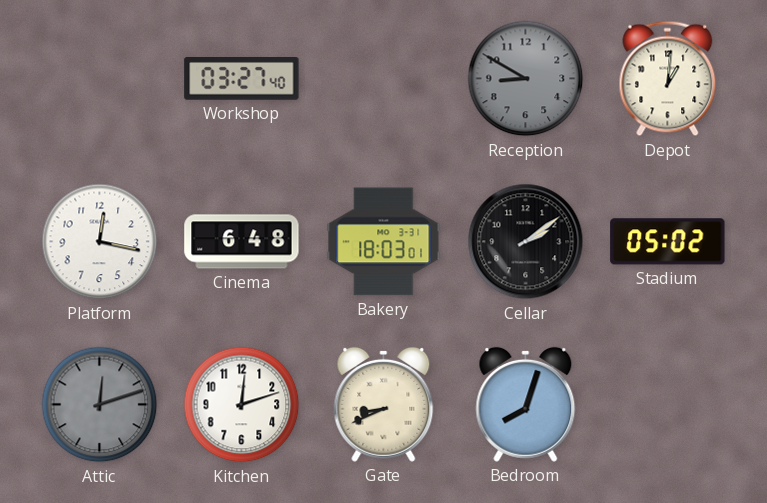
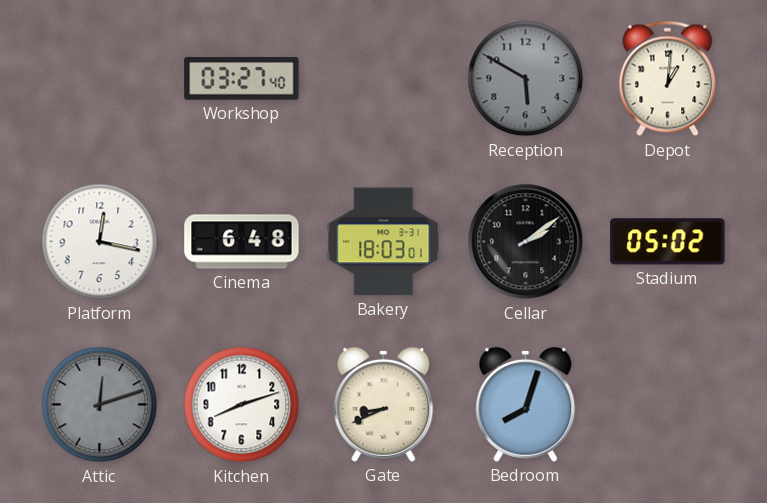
Reception: 8:50 -> 5:50 (526, 79)
Kitchen: 12:12 -> 8:12 (242, 405)
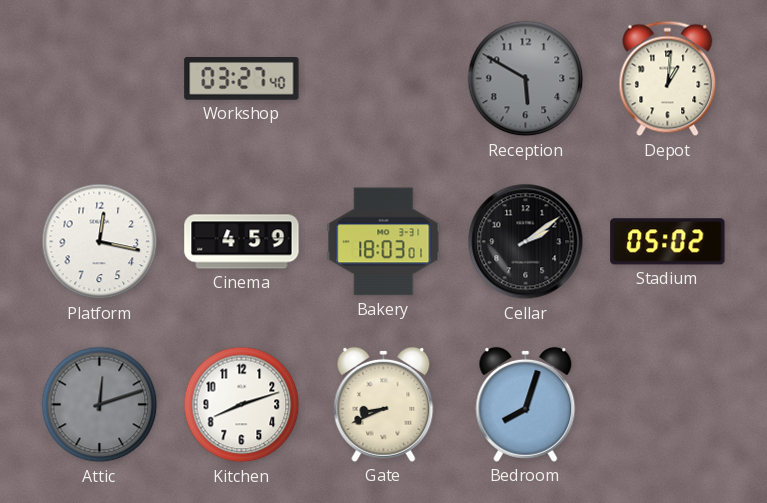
Cinema: 6:48 -> 4:59 (242, 242)
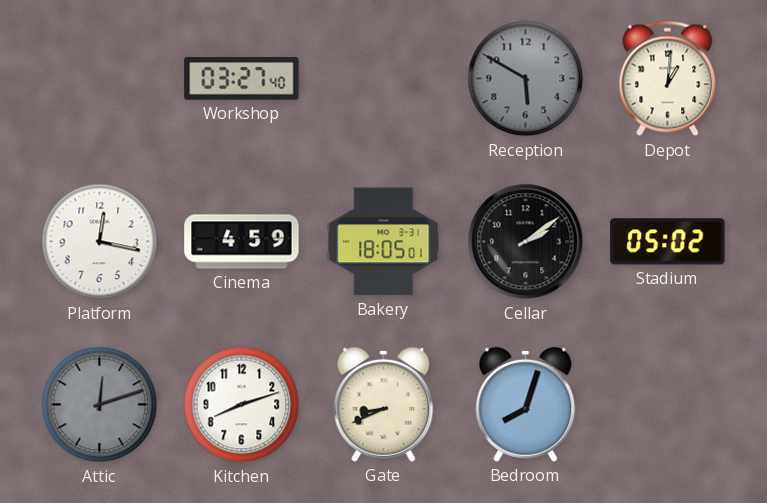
Bakery: 18:03 -> 18:05 (384, 242)
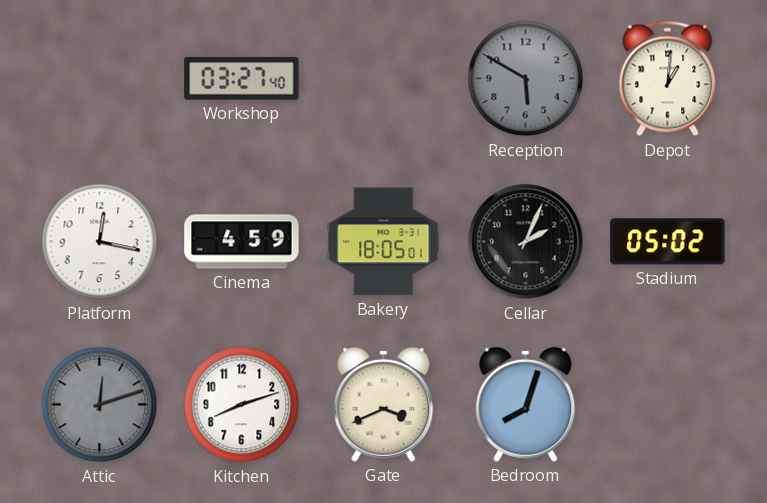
Cellar: 2:09 -> 2:04 (526, 242)
Gate: 8:41 -> 3:41 (384, 404)
